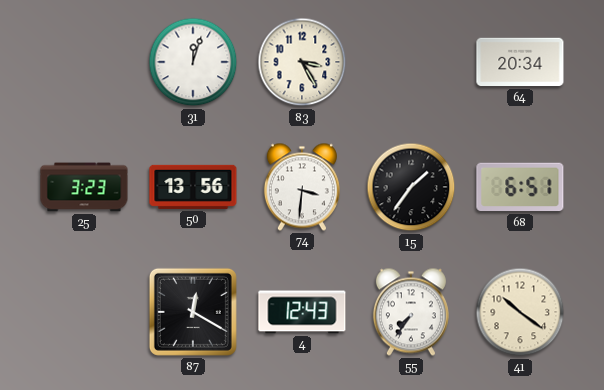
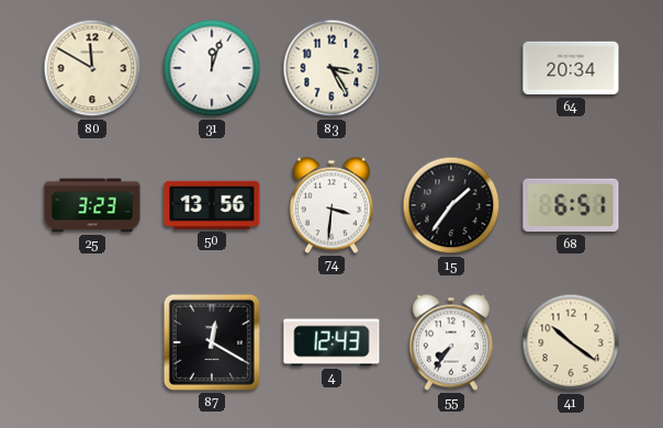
80: none -> 11:50 (92, 68)
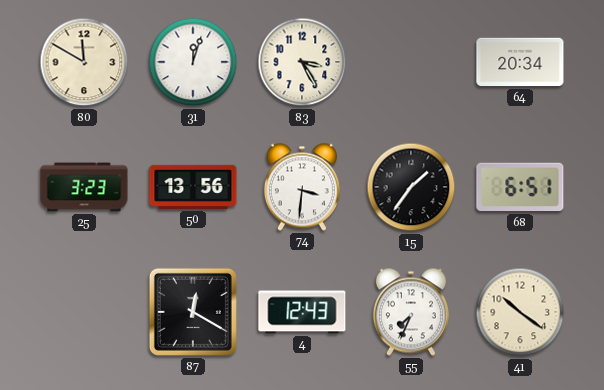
55: 7:36 -> 7:34 (411, 312)
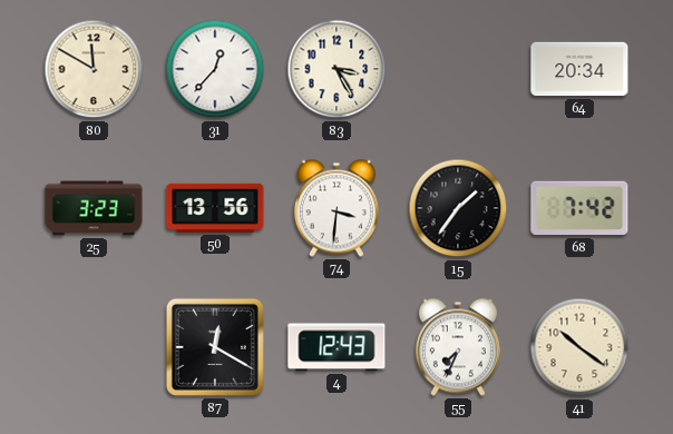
31: 12:03 -> 12:37 (215, 69)
68: 6:51 -> 7:42 (579, 208)
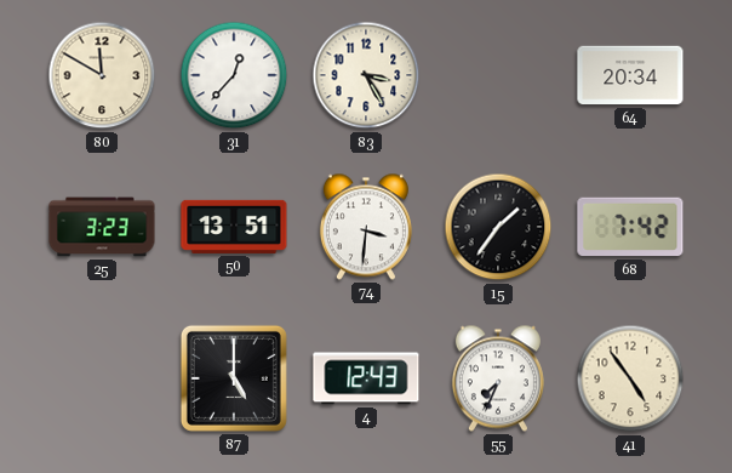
50: 13:56 -> 13:51 (234, 227)
87: 12:20 -> 5:00 (234, 378)
41: 10:21 -> 4:54 (630, 378)
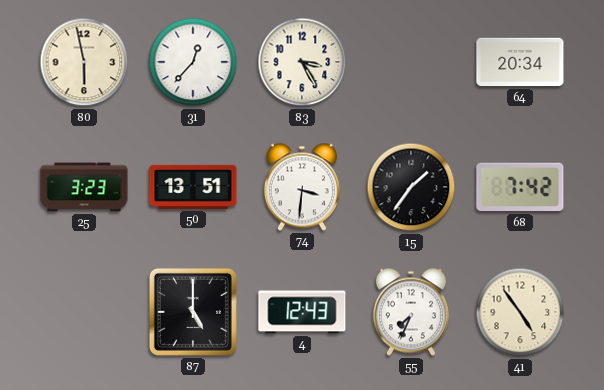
80: 11:50 -> 5:58 (84, 62)
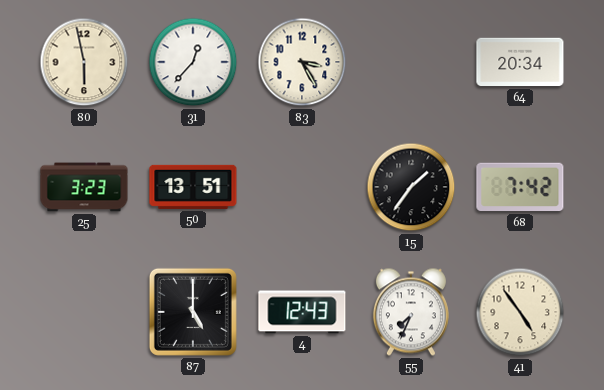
74: 3:31 -> none (302, 187)
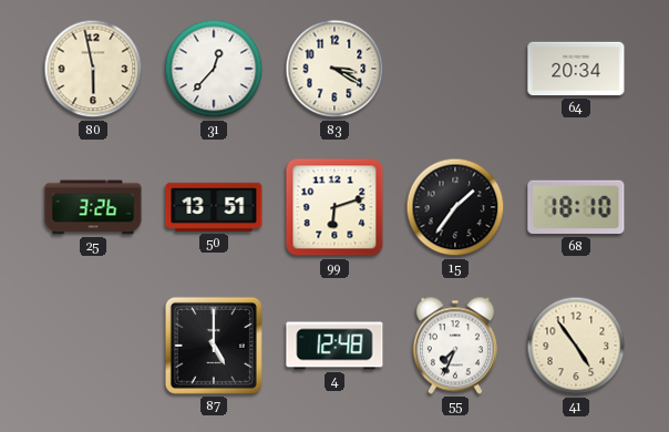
83: 3:25 -> 3:20 (334, 69)
25: 3:23 -> 3:26 (93, 207)
99: none -> 6:12 (334, 207)
68: 7:42 -> 18:10 (576, 207)
4: 12:43 -> 12:48 (334, 346)
